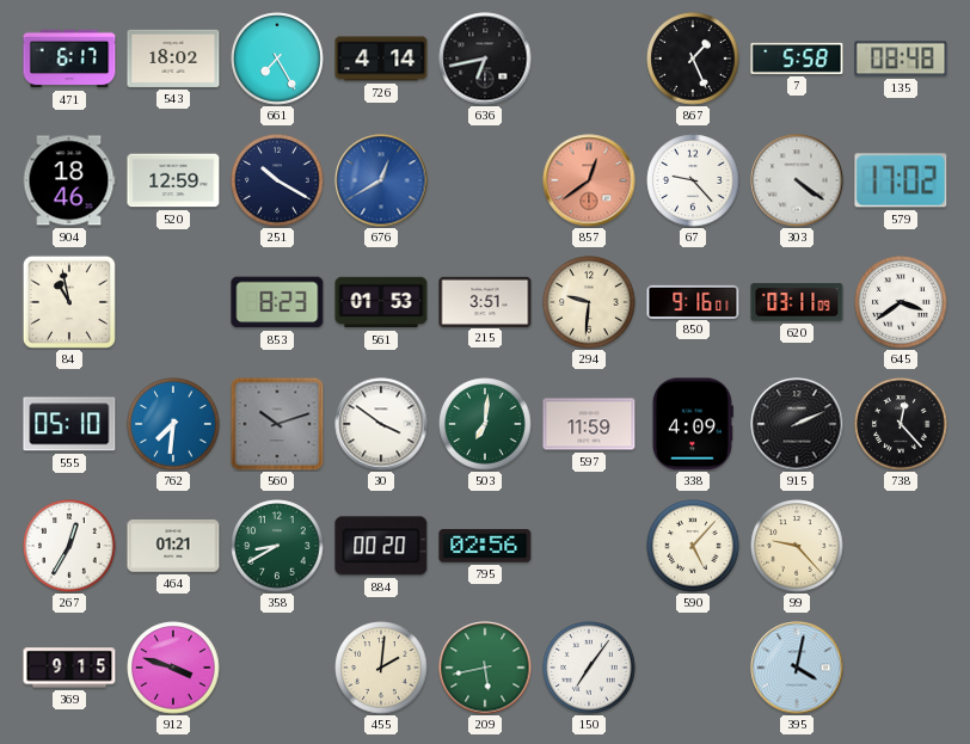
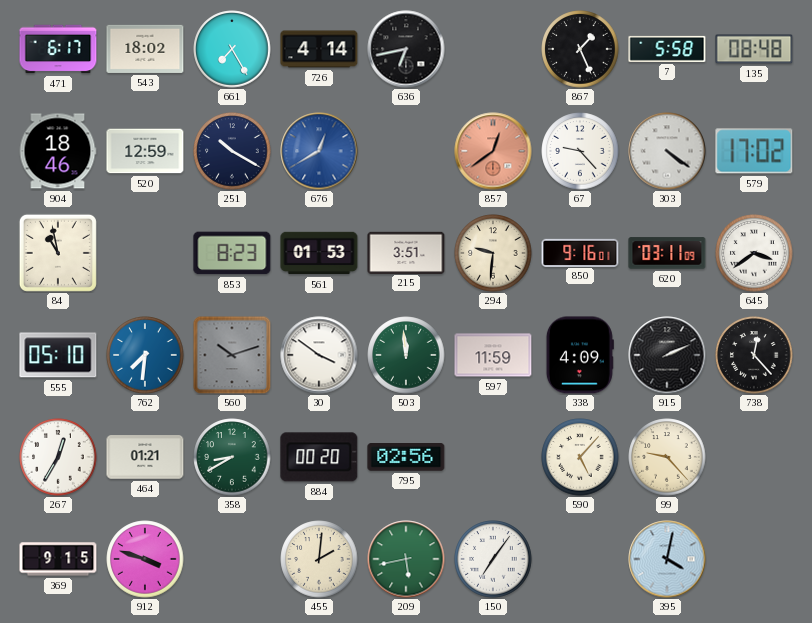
503: 7:01 -> 11:59 (406, 355)
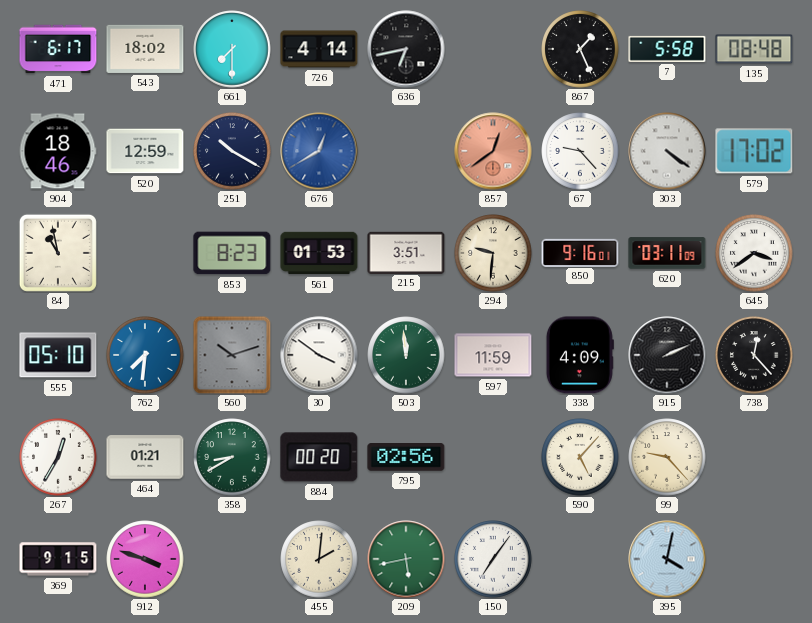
661: 7:25 -> 7:30 (232, 49)
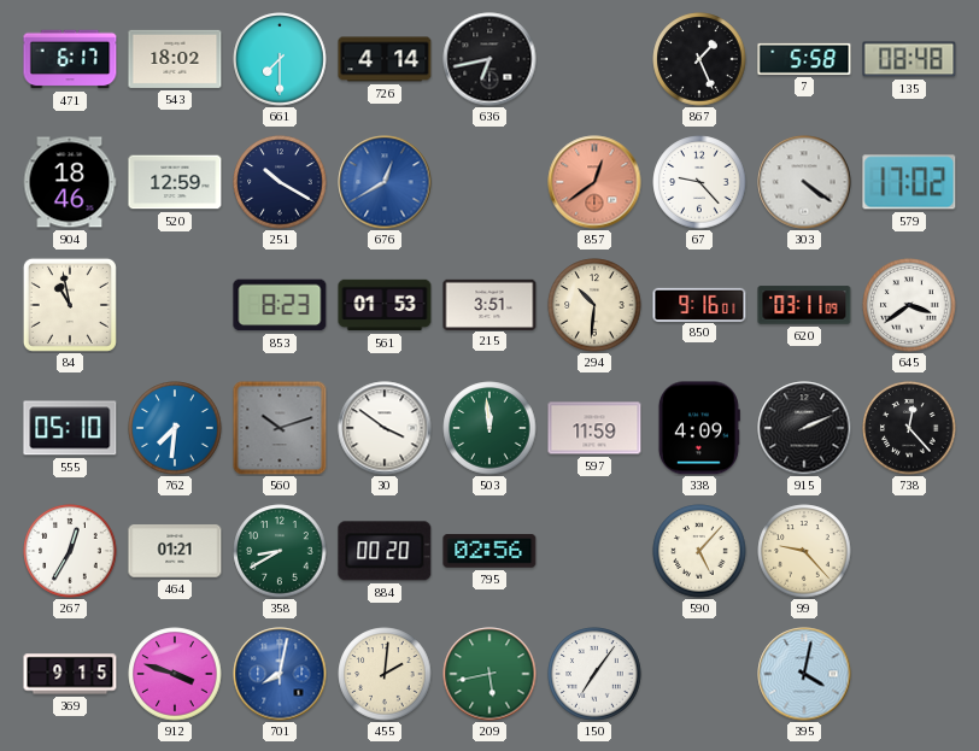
294: 9:31 -> 10:31 (594, 305)
701: none -> 8:02 (280, 674)
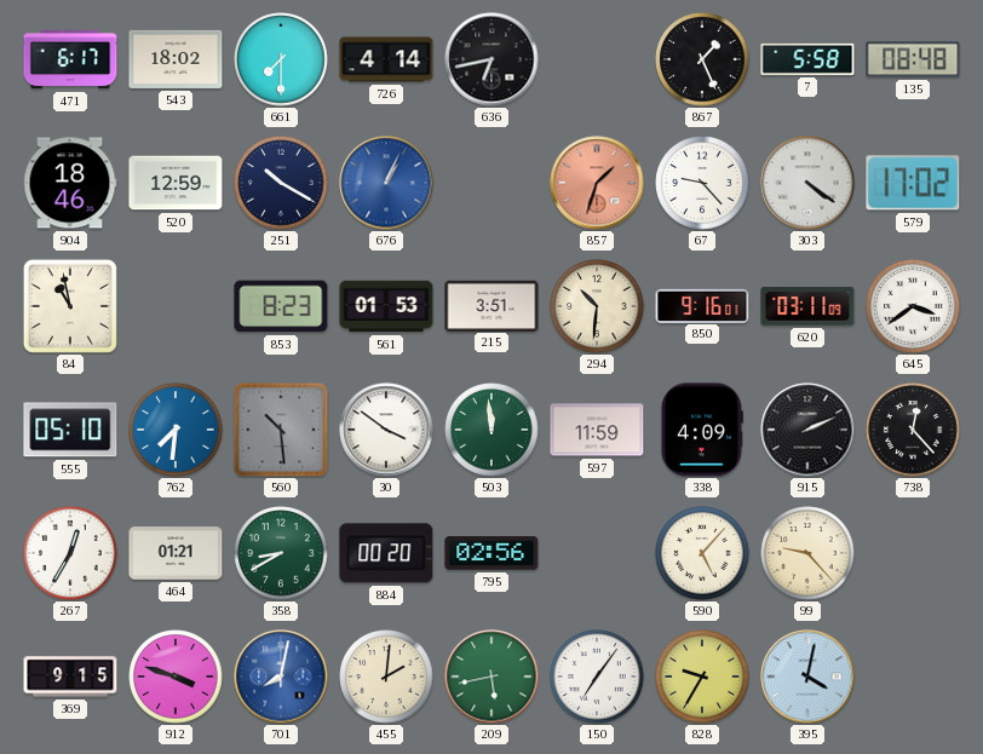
676: 12:40 -> 1:04 (386, 183)
857: 12:39 -> 1:33 (597, 183)
560: 10:12 -> 10:29 (281, 430)
828: none -> 9:35 (702, 677)
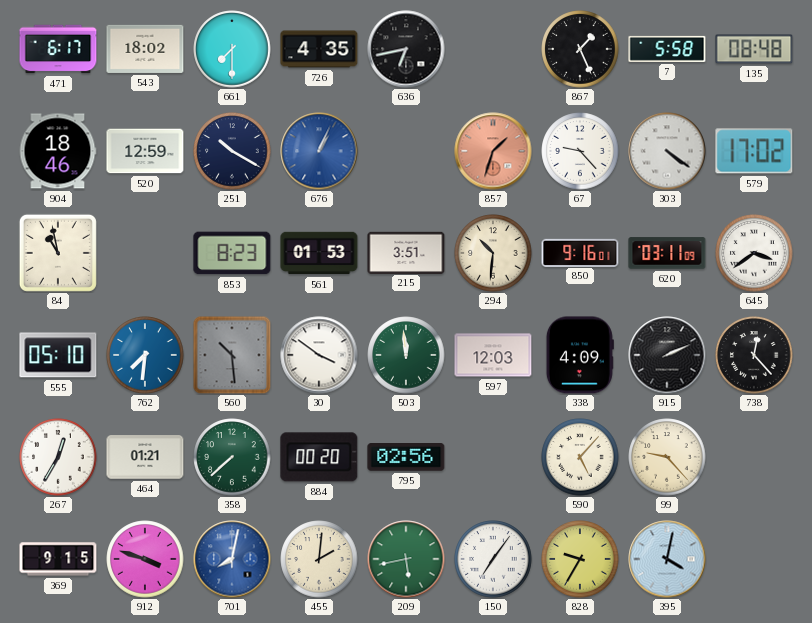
726: 4:14 -> 4:35 (319, 49)
597: 11:59 -> 12:03 (493, 355)
358: 8:40 -> 7:38 (232, 457)
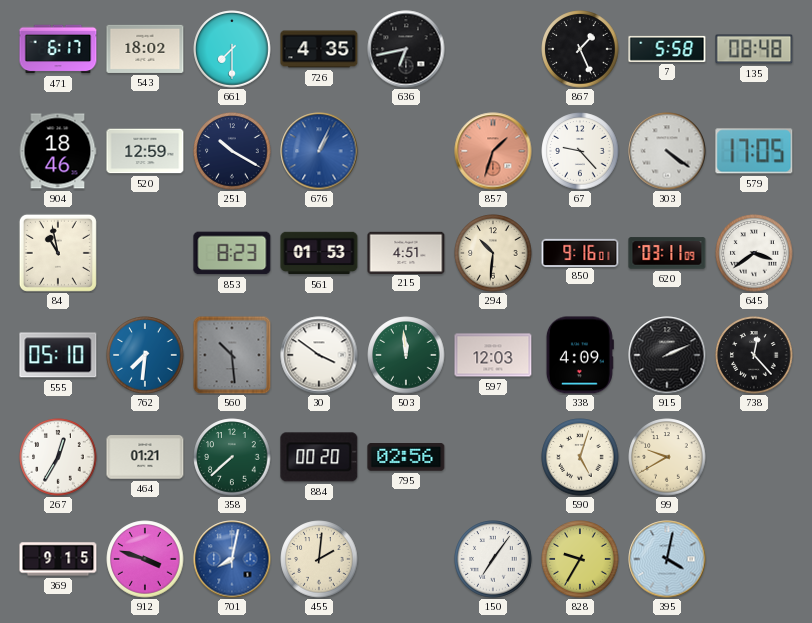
579: 17:02 -> 17:05 (754, 151)
215: 3:51 -> 4:51 (406, 252)
590: 5:07 -> 5:03 (580, 457)
99: 9:23 -> 9:40 (667, 457)
209: 5:43 -> none (406, 559)
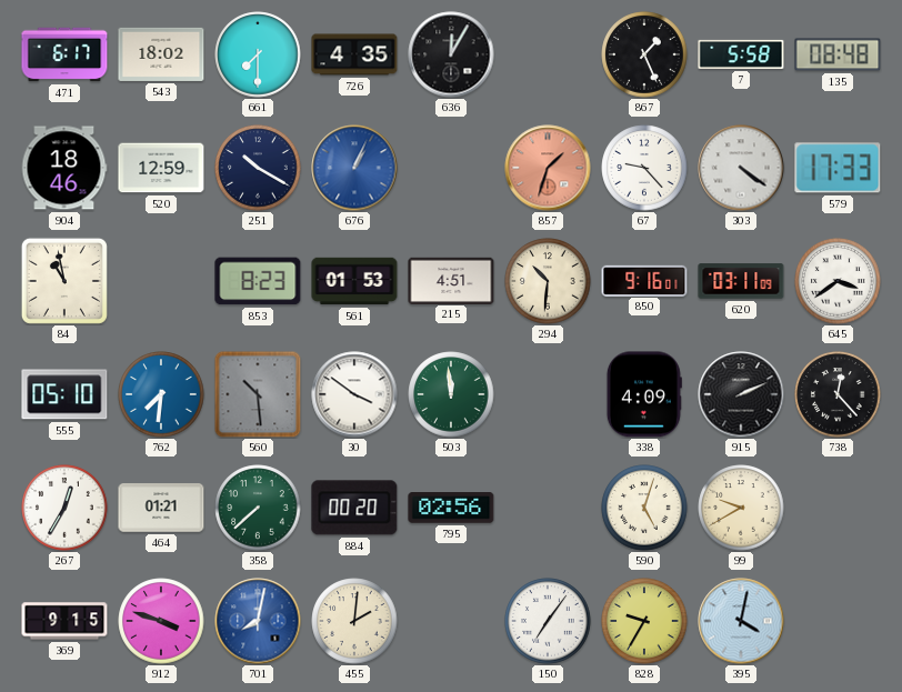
636: 6:43 -> 12:05 (451, 54)
579: 17:05 -> 17:33 (838, 168)
597: 12:03 -> none (493, 355)
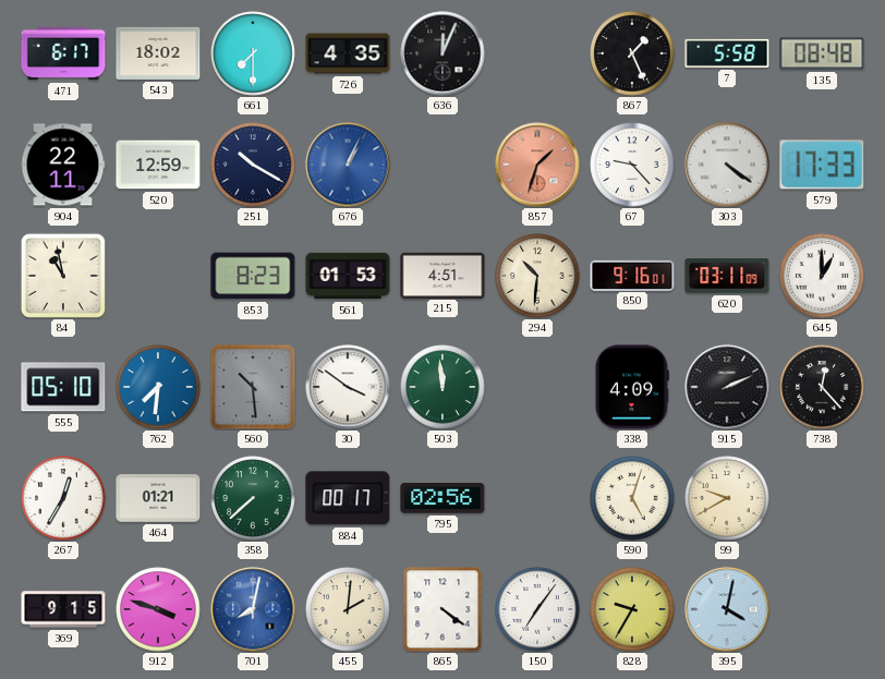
636: 12:05 -> 12:04 (442, 53)
904: 18:46 -> 22:11 (63, 165)
645: 3:39 -> 1:00 (822, 276)
884: 00:20 -> 00:17 (348, 498)
865: none -> 4:21 (442, 609)
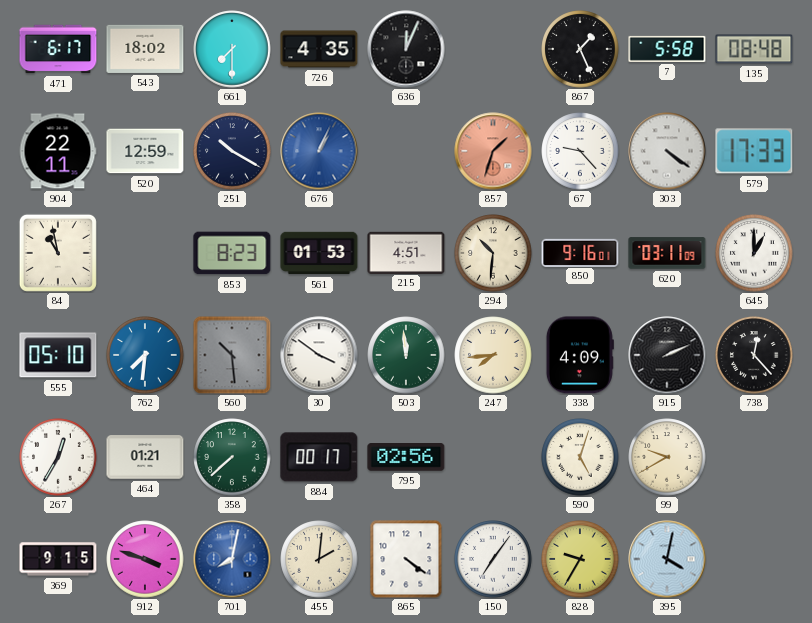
247: none -> 7:44 (493, 355)
